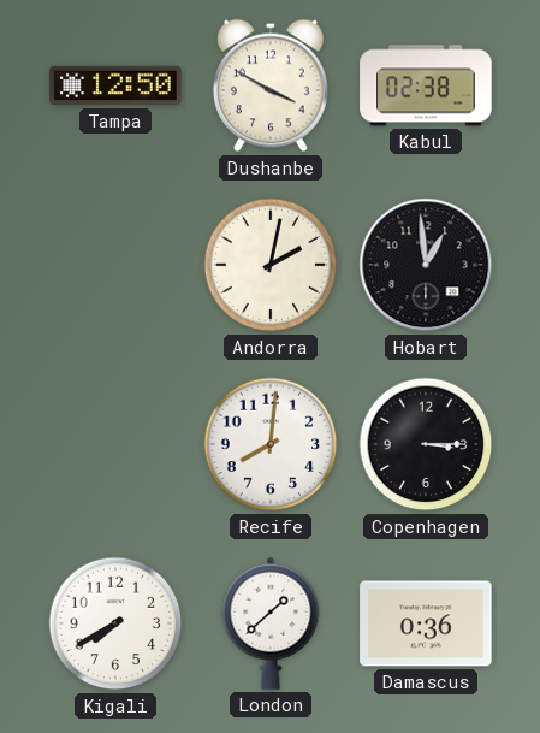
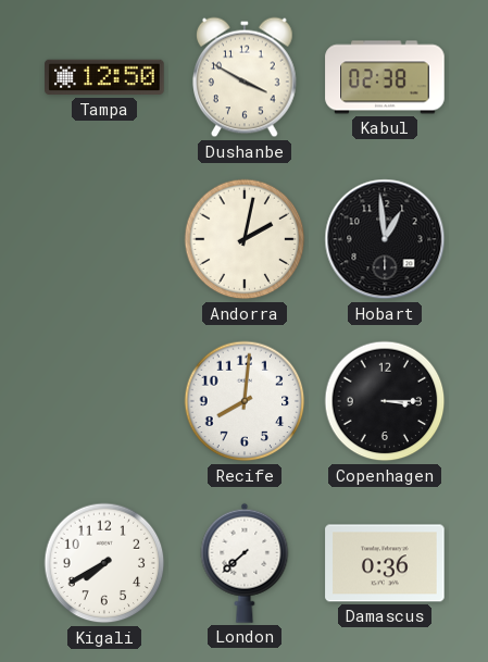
London: 1:38 -> 7:38 (245, 563)
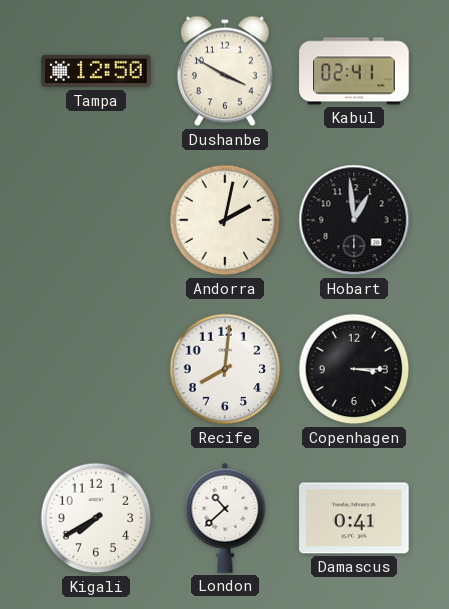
Kabul: 02:38 -> 02:41 (354, 71)
London: 7:38 -> 10:38 (225, 518)
Damascus: 0:36 -> 0:41 (354, 518)
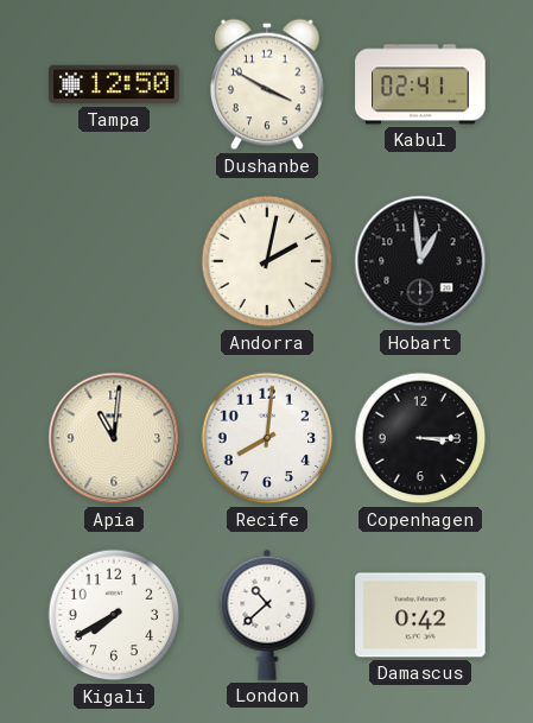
Apia: none -> 11:01 (114, 438)
Damascus: 0:41 -> 0:42 (420, 615)
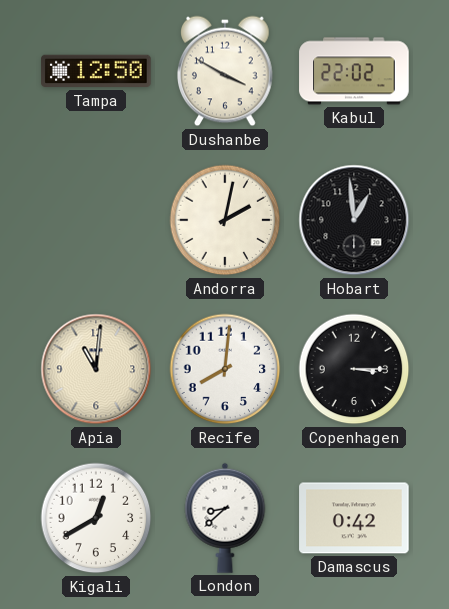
Kabul: 02:41 -> 22:02 (354, 71)
Kigali: 7:40 -> 12:40 (96, 518)
London: 10:38 -> 8:38 (225, 518)
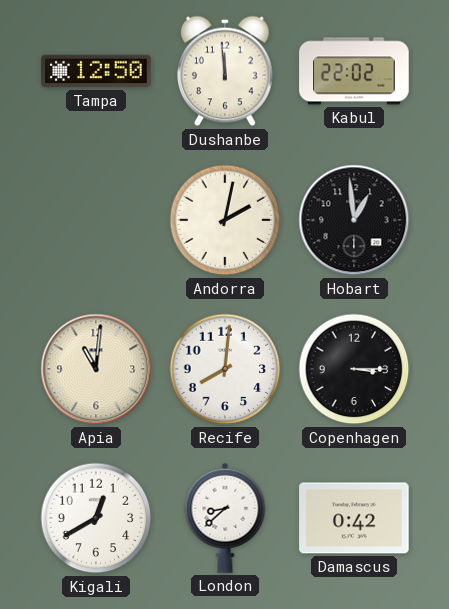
Dushanbe: 3:50 -> 11:59 (226, 71)
